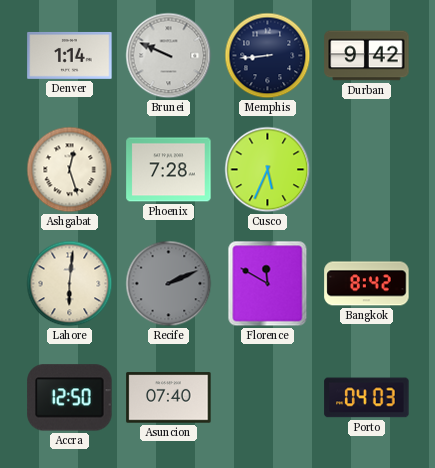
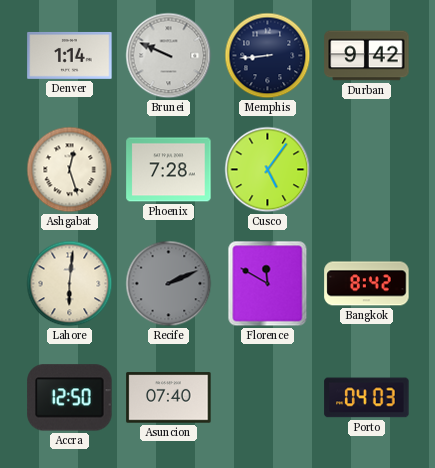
Cusco: 5:34 -> 5:06 (268, 170)
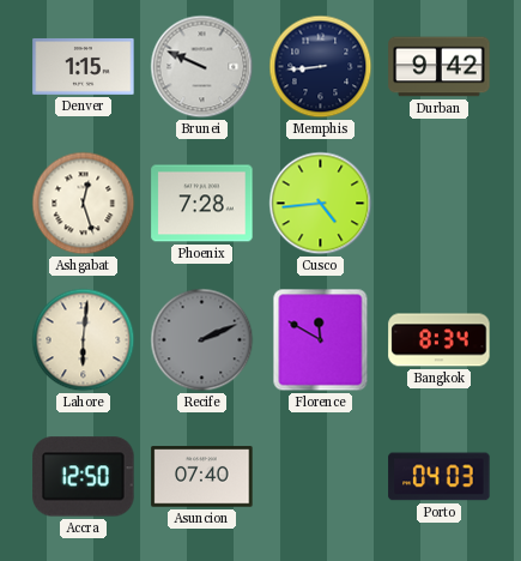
Denver: 1:14 -> 1:15 (84, 66)
Cusco: 5:06 -> 4:44 (321, 204)
Bangkok: 8:42 -> 8:34 (440, 340)
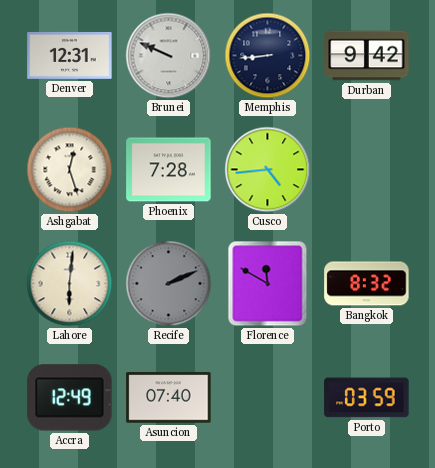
Denver: 1:15 -> 12:31 (70, 55)
Bangkok: 8:34 -> 8:32 (367, 284)
Accra: 12:50 -> 12:49 (70, 398)
Porto: 04:03 -> 03:59 (367, 398)
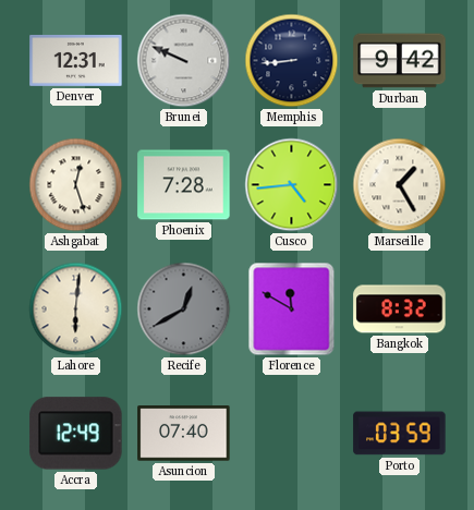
Marseille: none -> 1:25 (400, 185)
Recife: 2:11 -> 12:40 (184, 309)
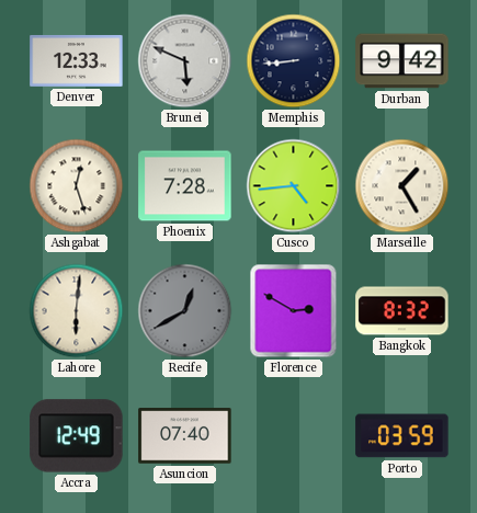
Denver: 12:31 -> 12:33 (77, 60)
Brunei: 9:49 -> 5:49 (185, 61)
Florence: 11:50 -> 2:50 (294, 311)
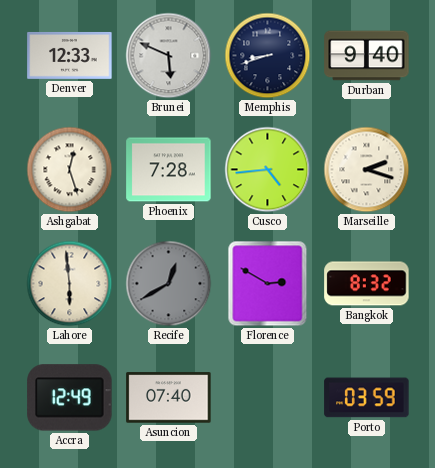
Memphis: 8:44 -> 8:42 (268, 56)
Durban: 9:42 -> 9:40 (367, 56)
Marseille: 1:25 -> 2:18 (367, 170)
Lahore: 6:01 -> 5:59 (70, 284)
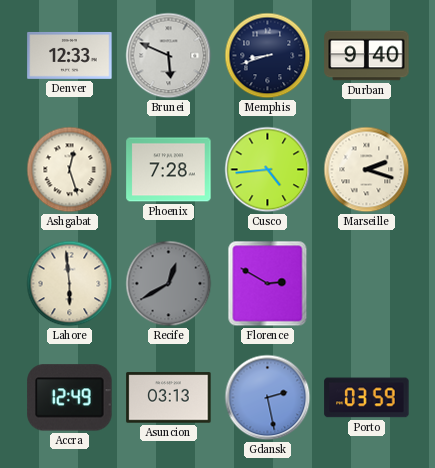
Bangkok: 8:32 -> none (367, 284)
Asuncion: 07:40 -> 03:13 (169, 398)
Gdansk: none -> 2:28 (268, 398)
